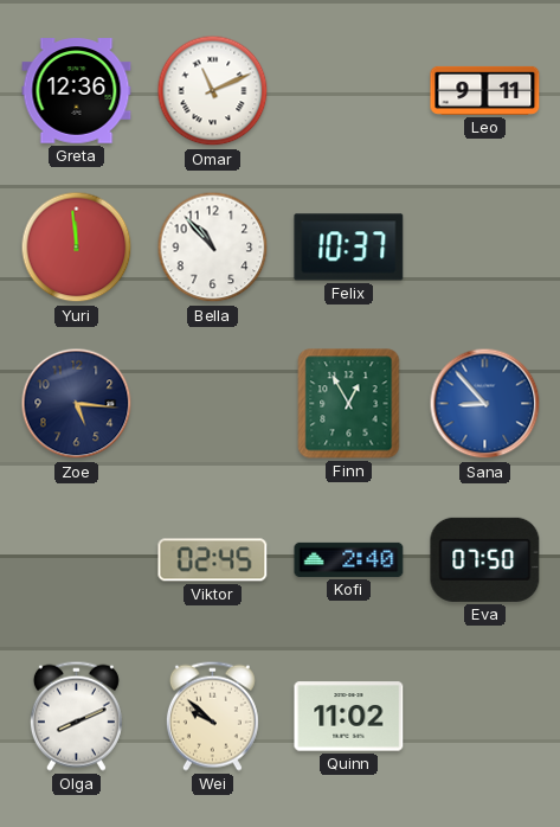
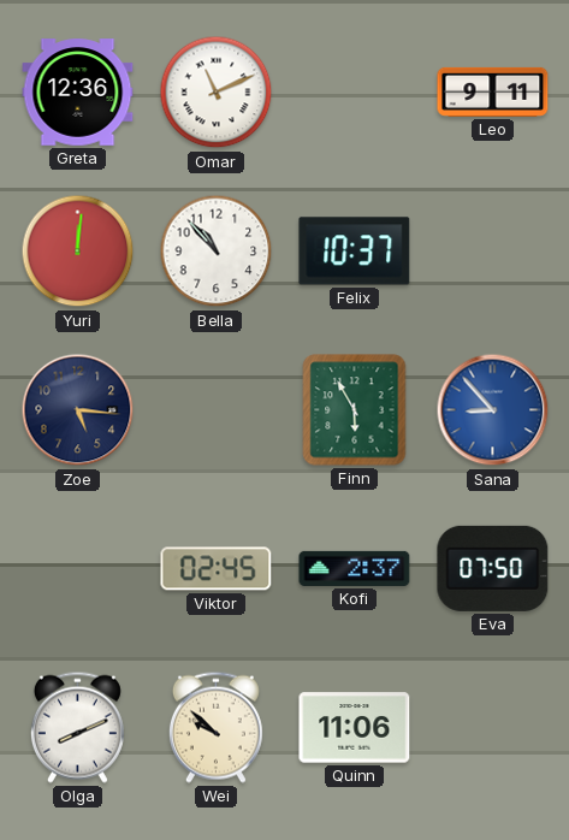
Yuri: 11:59 -> 12:01 (78, 252)
Finn: 12:55 -> 5:55 (355, 410)
Kofi: 2:40 -> 2:37 (355, 568)
Quinn: 11:02 -> 11:06 (355, 728)
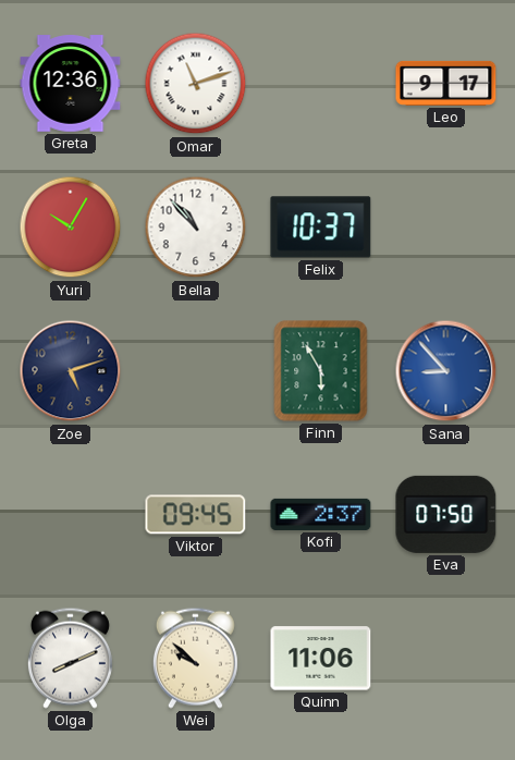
Omar: 11:11 -> 11:12 (196, 84)
Leo: 9:11 -> 9:17 (446, 83)
Yuri: 12:01 -> 10:05 (71, 228)
Zoe: 5:16 -> 5:12 (71, 371)
Viktor: 02:45 -> 09:45 (196, 515)
